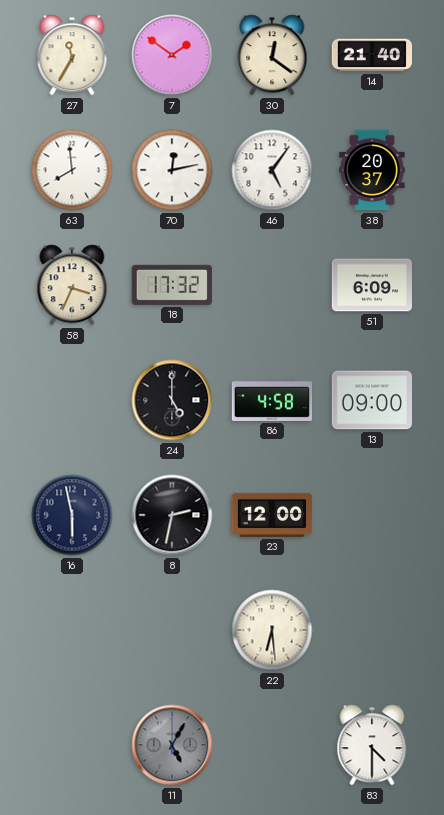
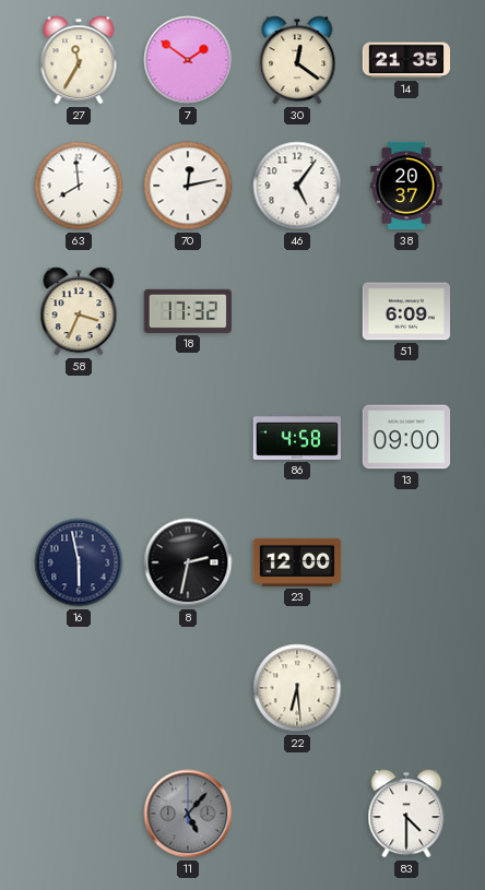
14: 21:40 -> 21:35 (405, 60)
24: 5:00 -> none (172, 400)
11: 5:05 -> 5:07 (188, 814)
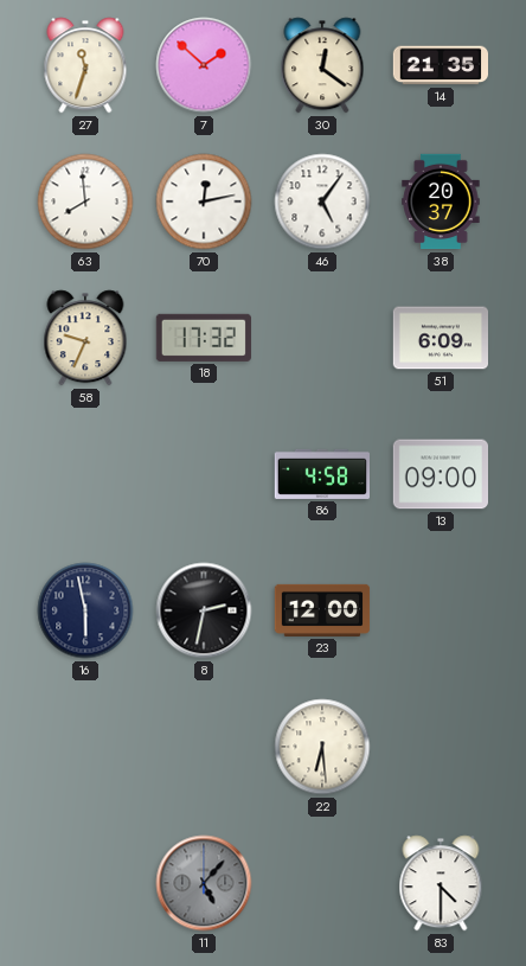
27: 11:35 -> 11:33 (85, 65)
7: 1:51 -> 1:52 (204, 65)
58: 3:34 -> 9:34 (85, 338)
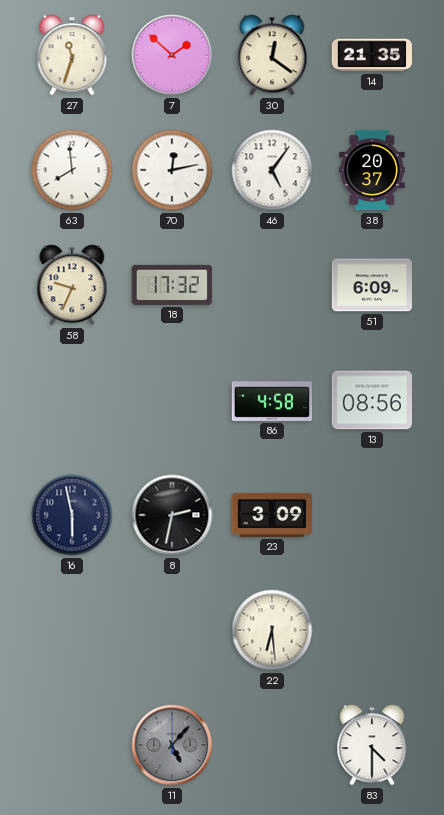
13: 09:00 -> 08:56 (371, 400)
23: 12:00 -> 3:09 (272, 515)
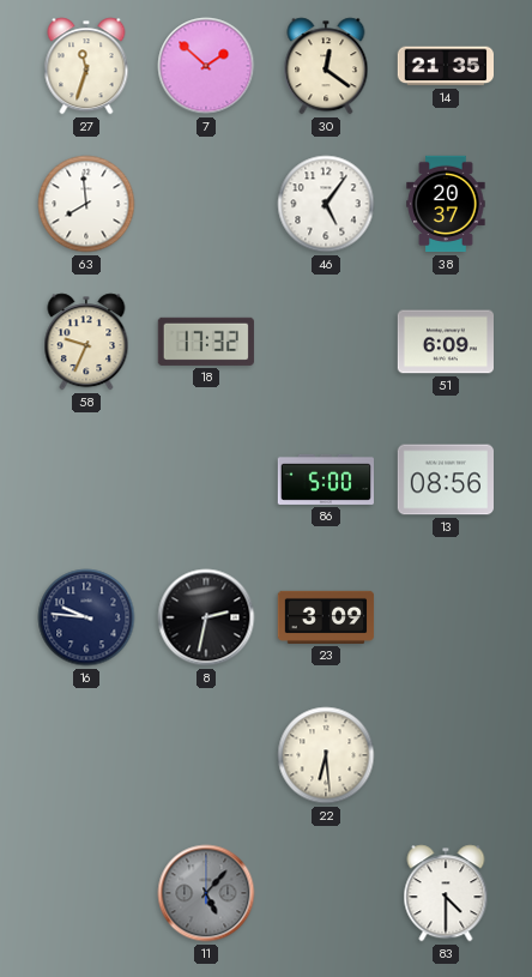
70: 12:13 -> none (172, 170)
86: 4:58 -> 5:00 (325, 480)
16: 5:58 -> 9:46 (86, 617)
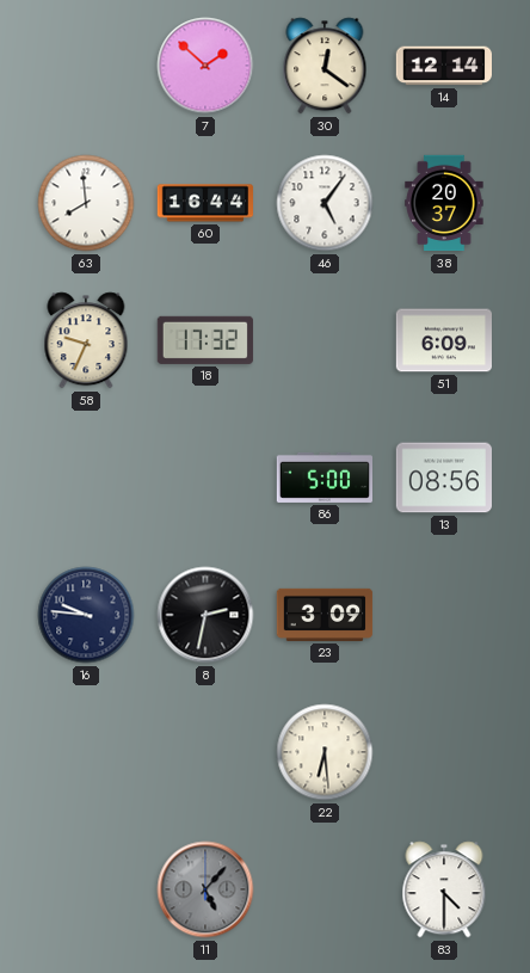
27: 11:33 -> none (86, 66)
14: 21:35 -> 12:14 (443, 66)
60: none -> 16:44 (205, 203)
